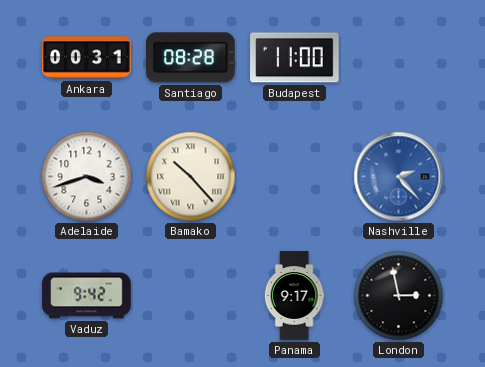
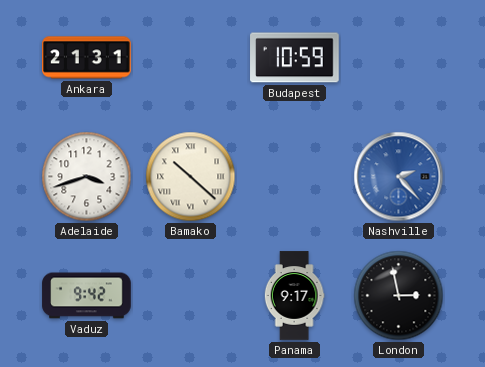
Ankara: 00:31 -> 21:31 (87, 58)
Santiago: 08:28 -> none (191, 58)
Budapest: 11:00 -> 10:59 (295, 58)
Bamako: 10:23 -> 10:22 (191, 177)
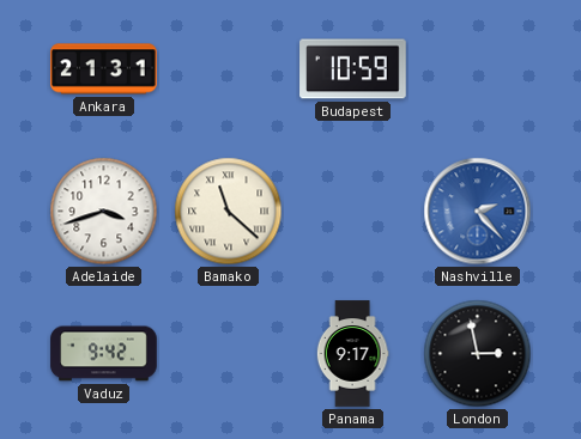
Bamako: 10:22 -> 11:22 (229, 212)
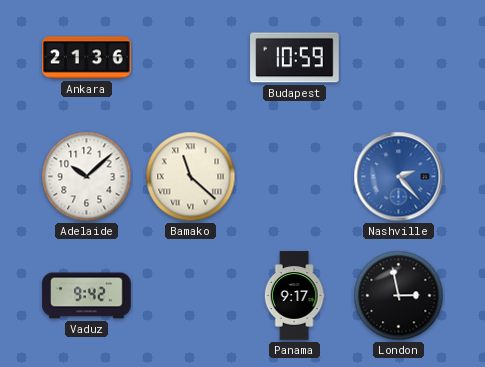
Ankara: 21:31 -> 21:36 (87, 58)
Adelaide: 3:42 -> 10:08 (87, 177)
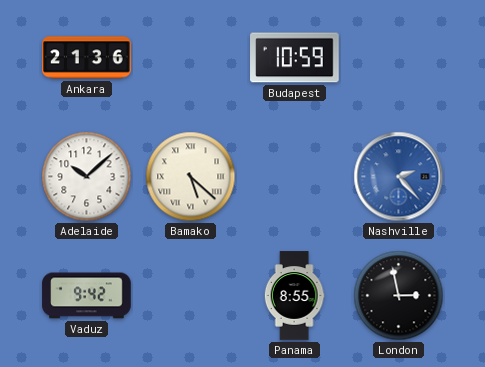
Bamako: 11:22 -> 5:22 (191, 177)
Panama: 9:17 -> 8:55 (294, 296)
